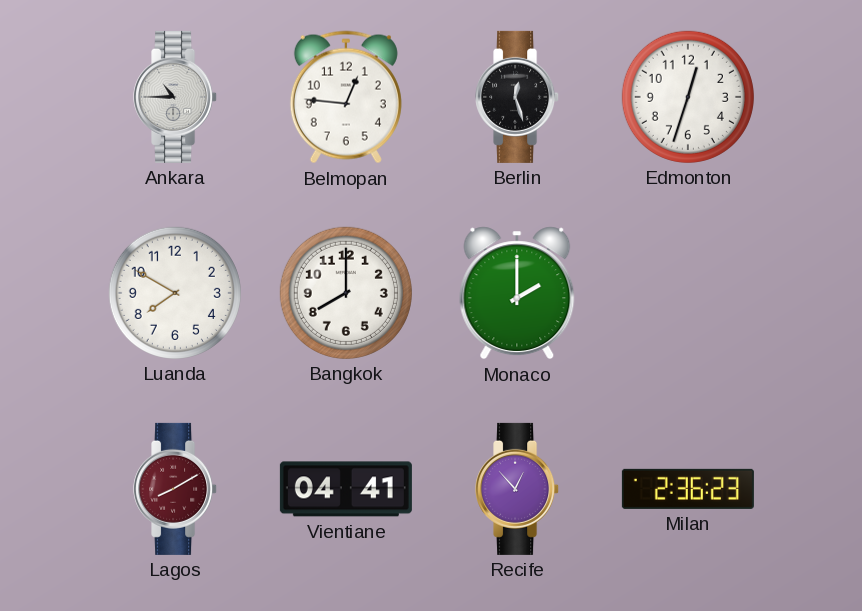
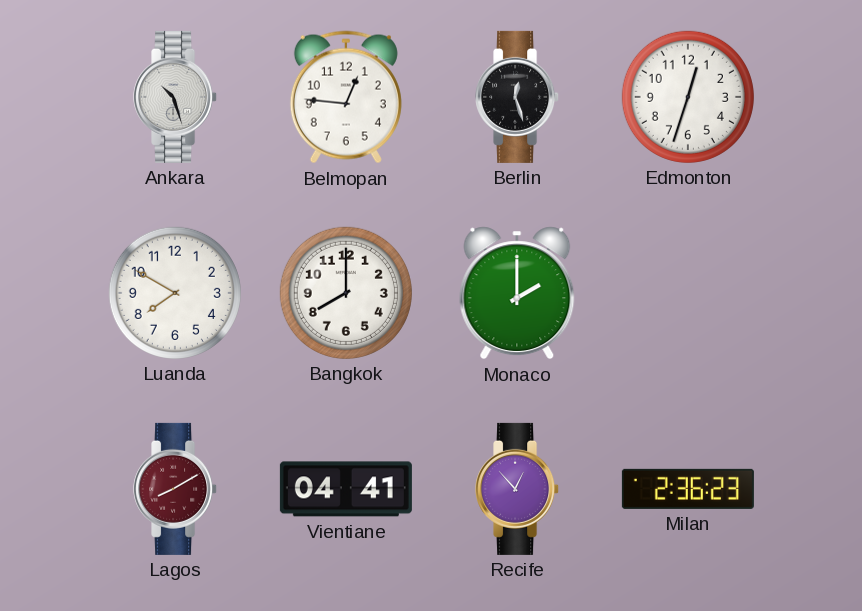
Ankara: 10:45 -> 10:27 (176, 97)
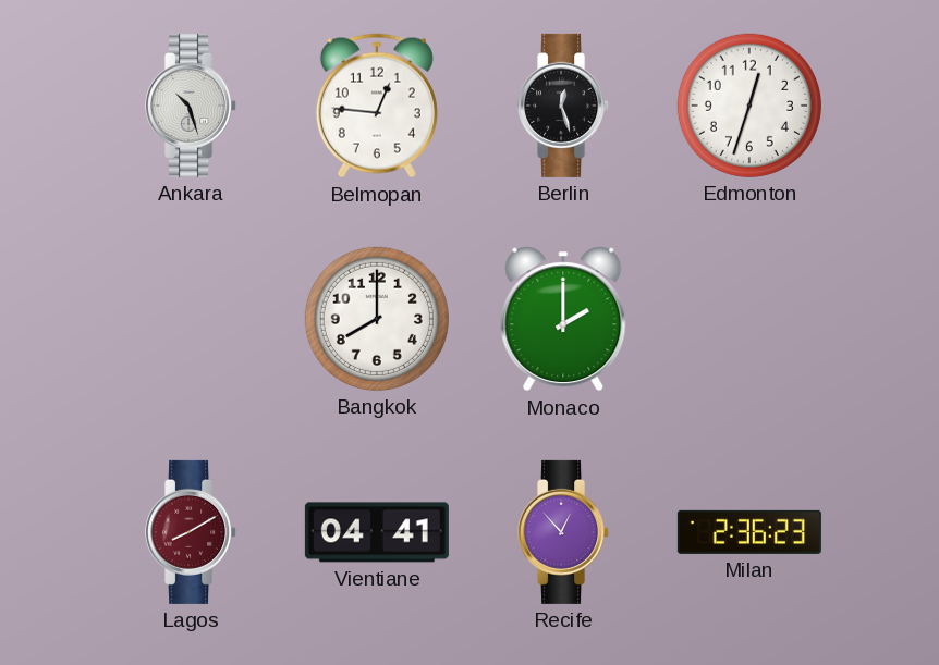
Luanda: 7:50 -> none (175, 293)
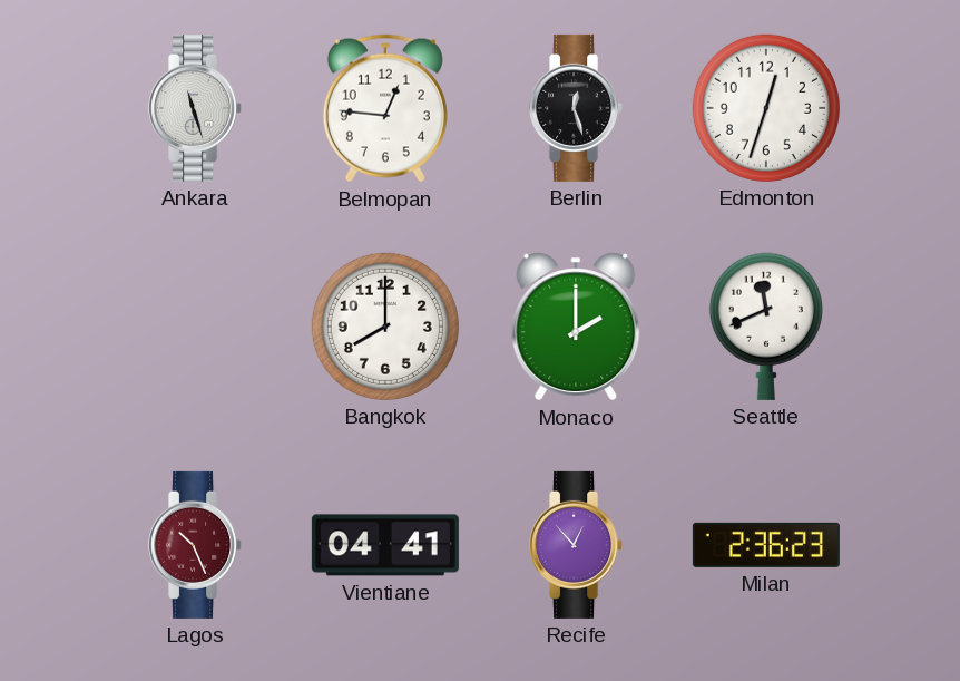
Ankara: 10:27 -> 11:27 (196, 108)
Seattle: none -> 11:41 (766, 327)
Lagos: 8:10 -> 10:26 (196, 545)
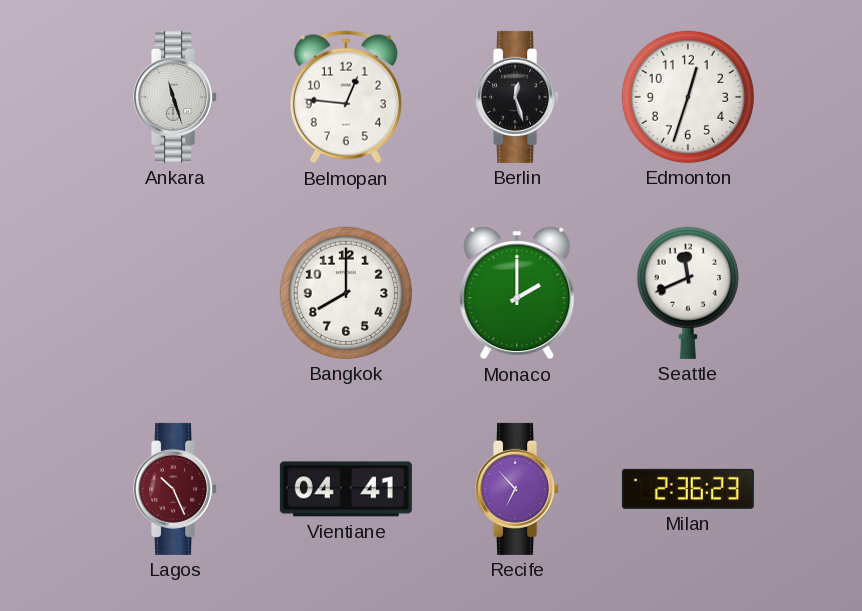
Recife: 12:53 -> 6:53 (518, 489)
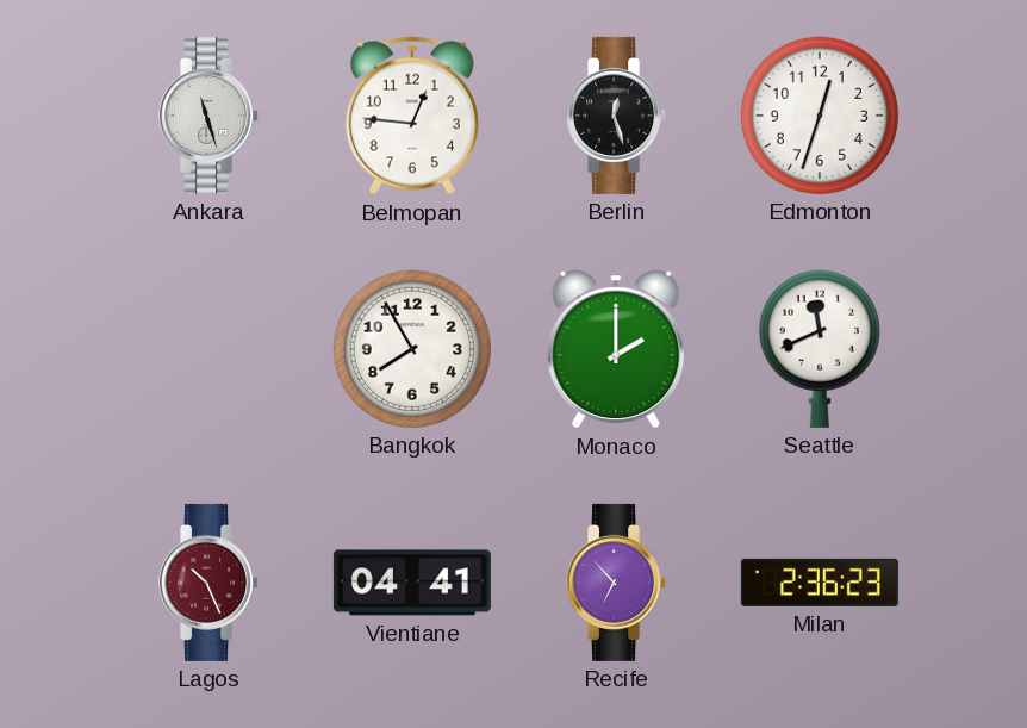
Bangkok: 8:00 -> 7:55 (412, 349)
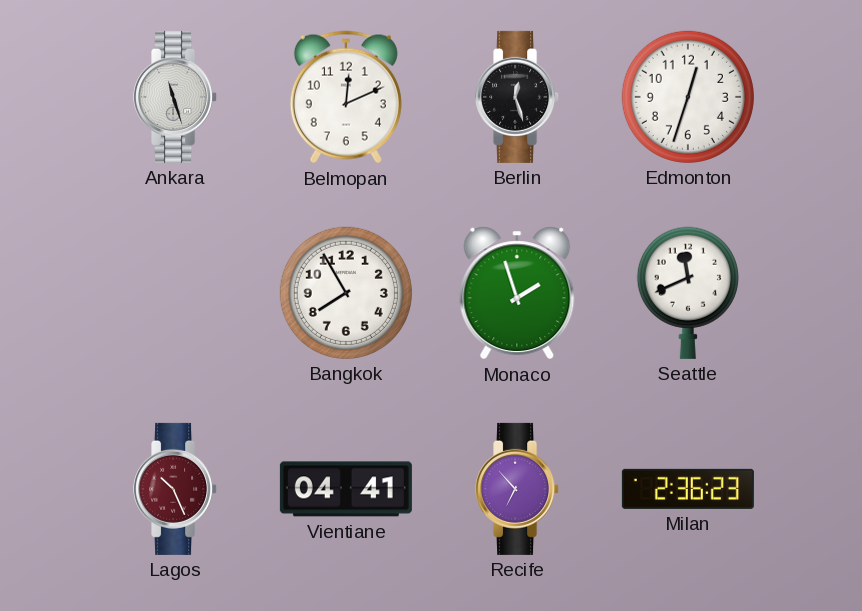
Belmopan: 12:46 -> 12:11 (346, 97)
Monaco: 2:00 -> 1:57 (517, 293)
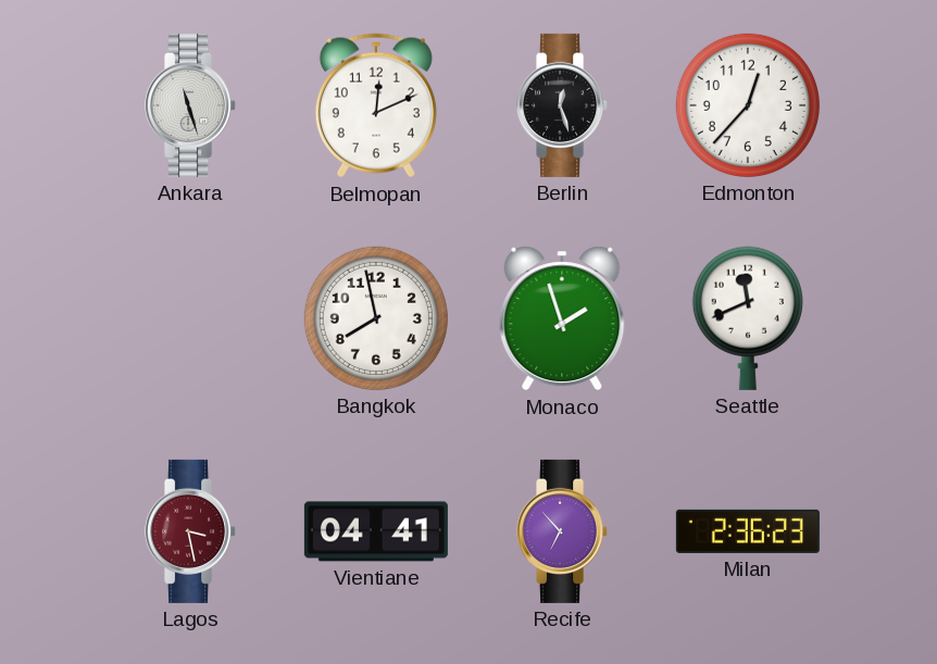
Edmonton: 12:33 -> 12:37 (748, 105)
Bangkok: 7:55 -> 7:58 (376, 318)
Lagos: 10:26 -> 3:28 (191, 531)
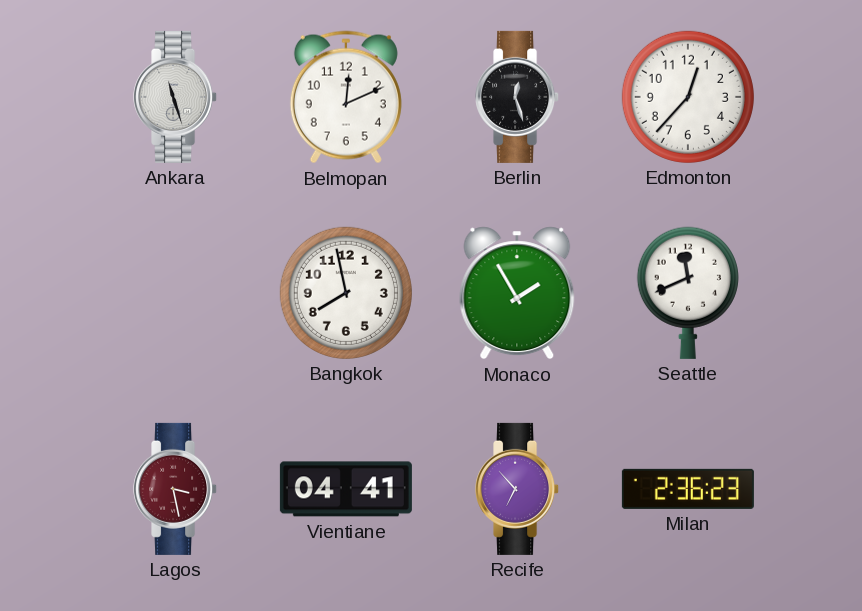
Monaco: 1:57 -> 1:55 (517, 293)
